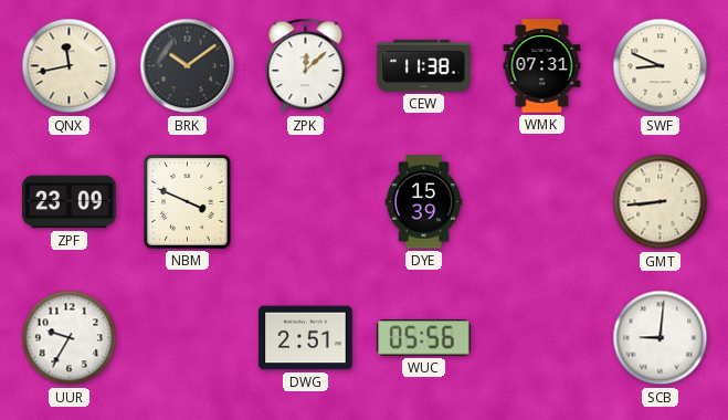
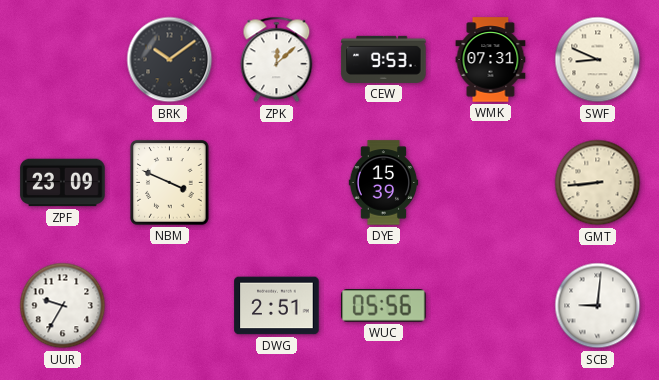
QNX: 11:43 -> none (70, 66)
CEW: 11:38 -> 9:53 (384, 59)
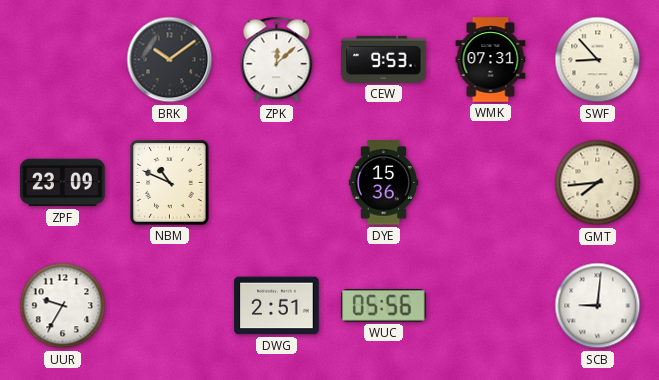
SWF: 8:49 -> 8:53 (598, 60)
NBM: 3:49 -> 10:49 (170, 183)
DYE: 15:39 -> 15:36 (384, 183)
GMT: 8:44 -> 7:44 (598, 183)
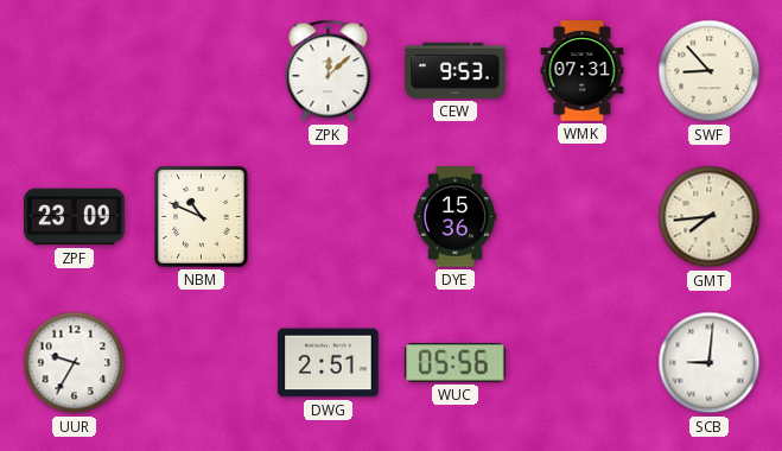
BRK: 10:09 -> none (170, 60)
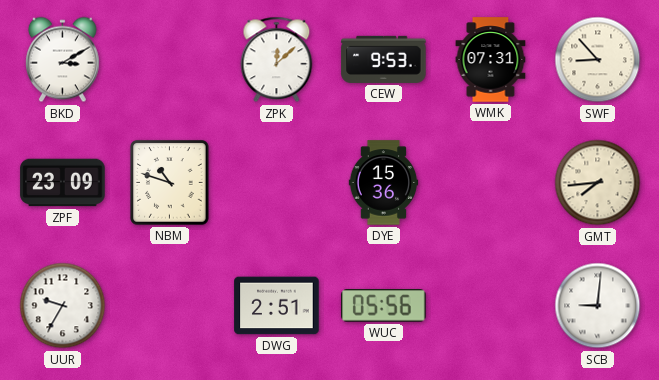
BKD: none -> 3:10 (62, 60)
NBM: 10:49 -> 10:48 (170, 183)
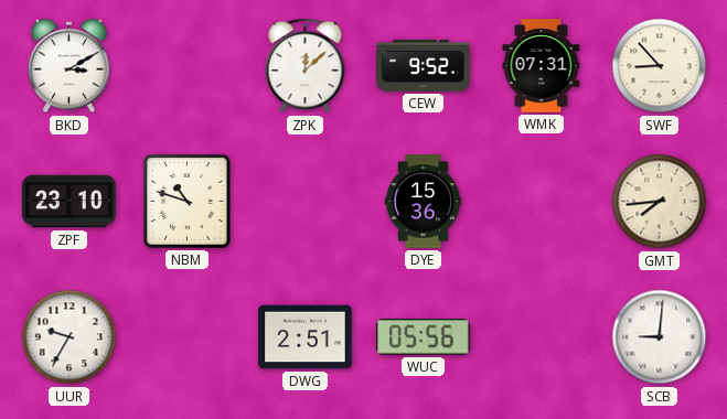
CEW: 9:53 -> 9:52 (424, 65)
ZPF: 23:09 -> 23:10 (70, 202)
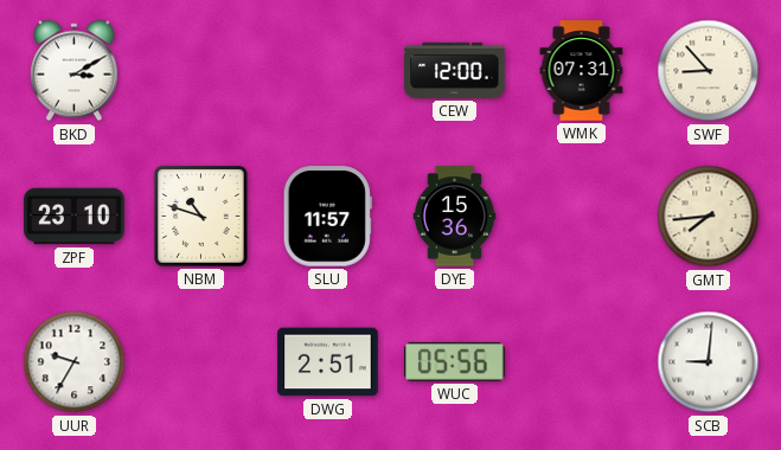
ZPK: 12:08 -> none (306, 66)
CEW: 9:52 -> 12:00 (455, 70)
SLU: none -> 11:57 (327, 217)
